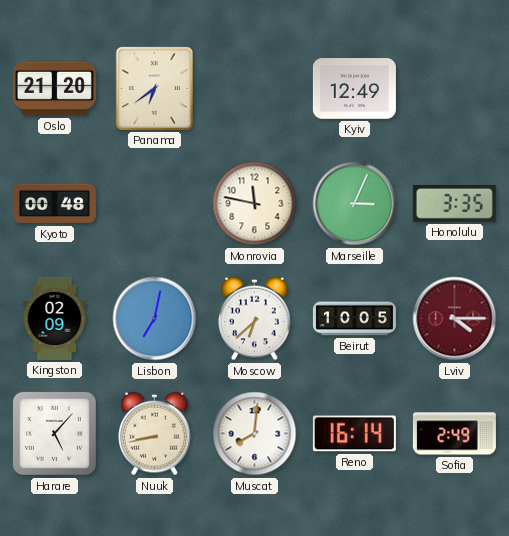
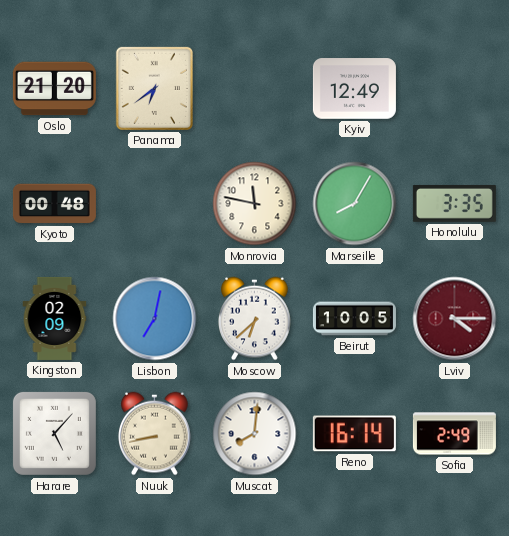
Marseille: 3:04 -> 8:05 (355, 204)
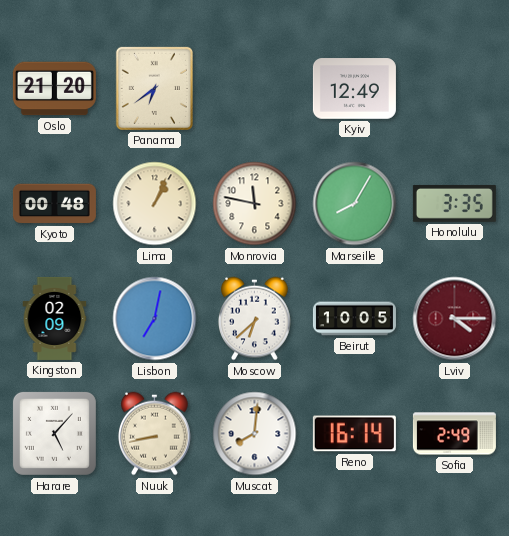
Lima: none -> 1:04 (155, 204)
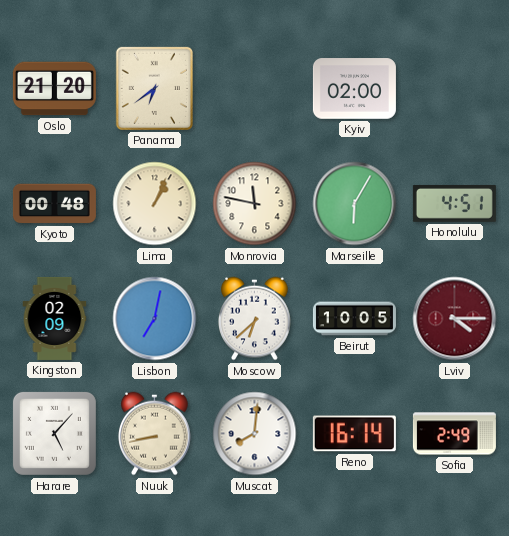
Kyiv: 12:49 -> 02:00 (354, 89)
Marseille: 8:05 -> 6:05 (355, 204)
Honolulu: 3:35 -> 4:51 (454, 203)
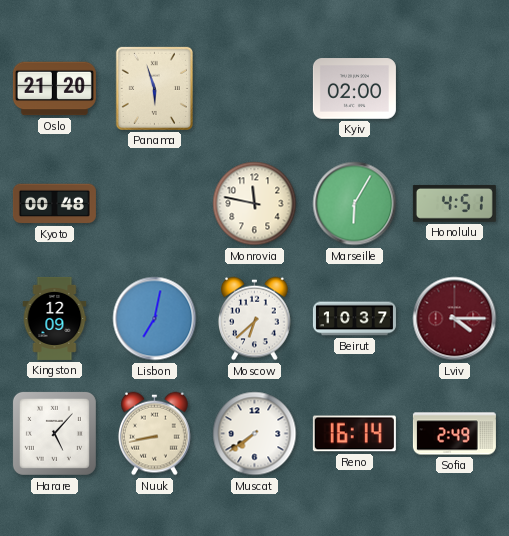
Panama: 6:39 -> 5:57 (154, 88)
Lima: 1:04 -> none (155, 204)
Kingston: 02:09 -> 12:09 (55, 318)
Beirut: 10:05 -> 10:37 (354, 319)
Muscat: 8:01 -> 7:39 (255, 434)
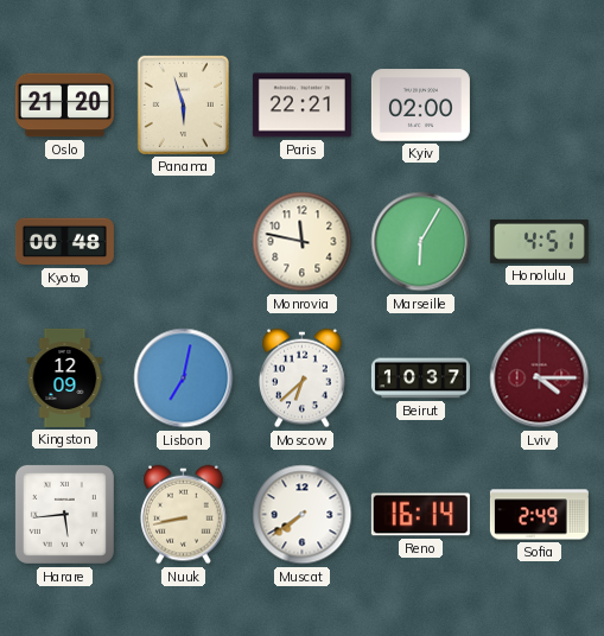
Paris: none -> 22:21 (301, 106)
Harare: 5:07 -> 5:44 (64, 514)
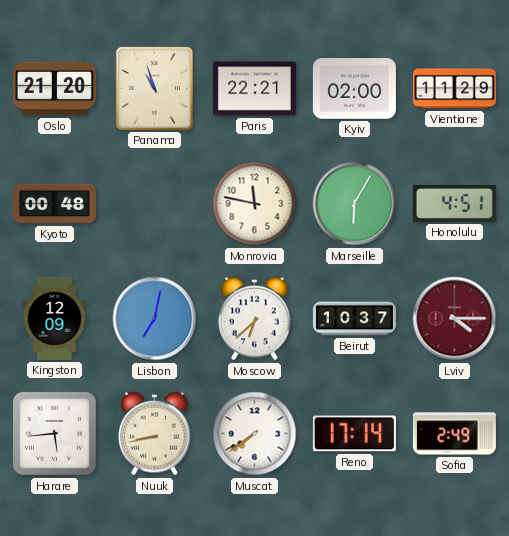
Panama: 5:57 -> 10:57 (154, 88)
Vientiane: none -> 11:29 (454, 89)
Reno: 16:14 -> 17:14 (354, 434)
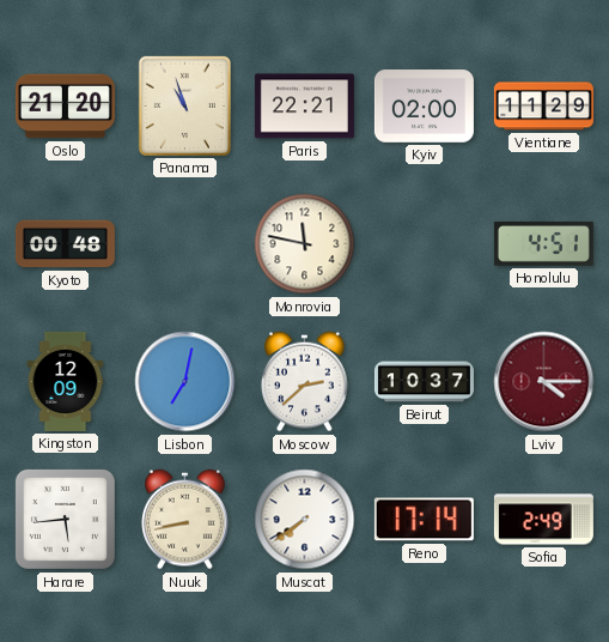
Marseille: 6:05 -> none (355, 204)
Moscow: 6:38 -> 2:38 (305, 382)
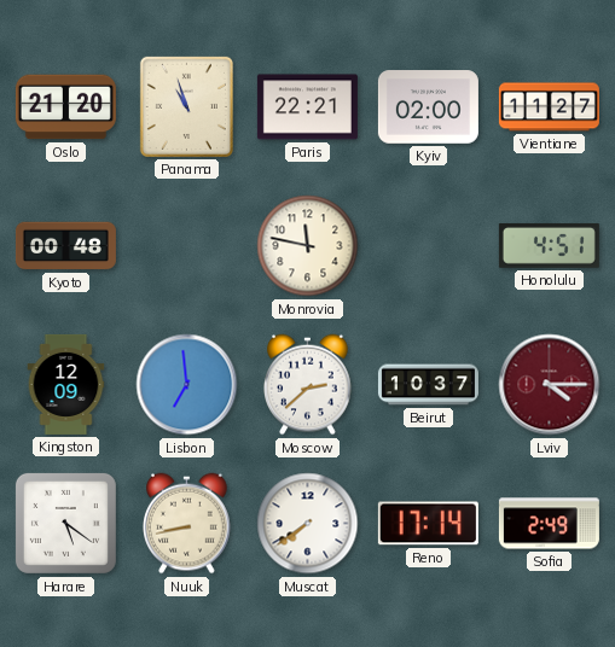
Vientiane: 11:29 -> 11:27 (549, 107)
Lisbon: 7:02 -> 6:59 (187, 385)
Harare: 5:44 -> 5:21 (65, 523)
